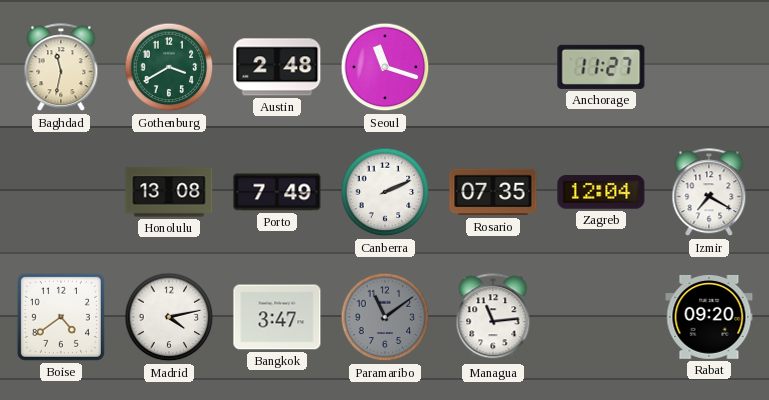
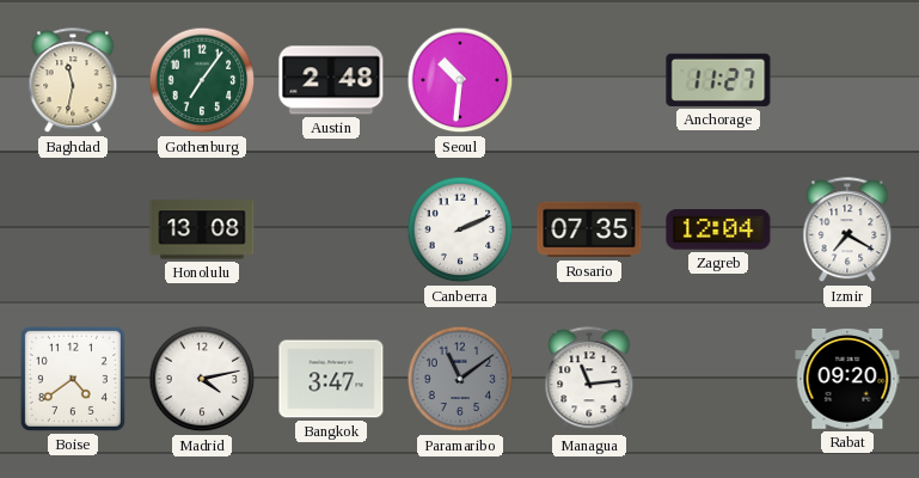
Gothenburg: 3:40 -> 7:06 (202, 80)
Seoul: 11:18 -> 10:31 (460, 80)
Porto: 7:49 -> none (277, 192)
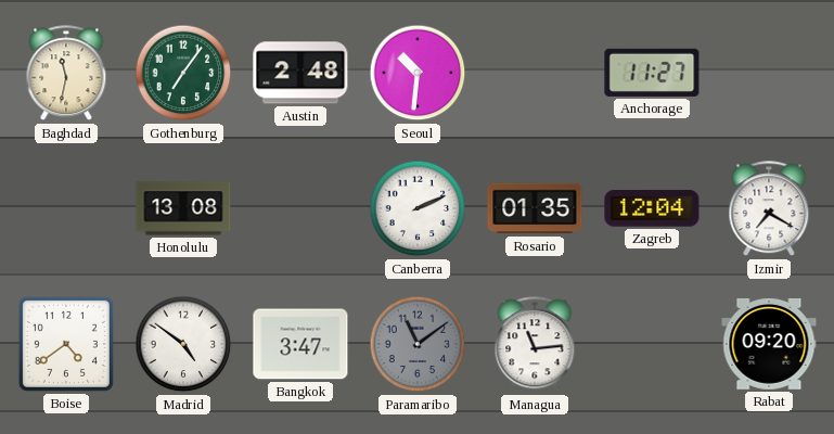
Rosario: 07:35 -> 01:35 (535, 208)
Madrid: 4:13 -> 4:51 (183, 344)
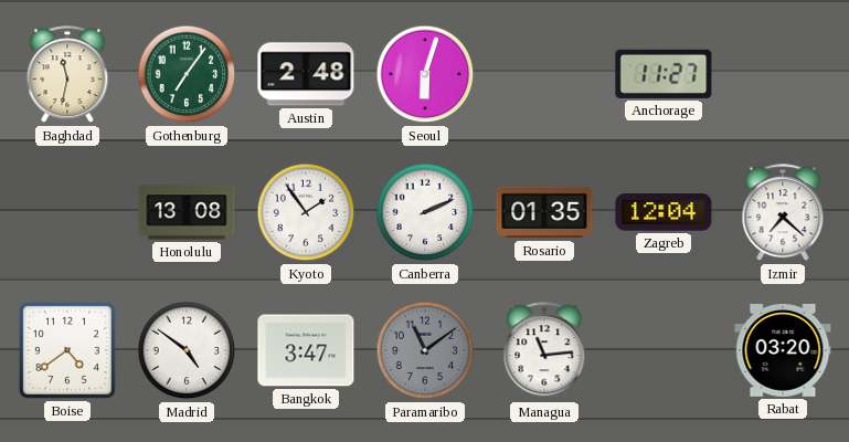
Seoul: 10:31 -> 6:03 (425, 74)
Kyoto: none -> 1:54 (306, 212)
Izmir: 7:20 -> 7:22 (783, 213)
Rabat: 09:20 -> 03:20 (783, 350)
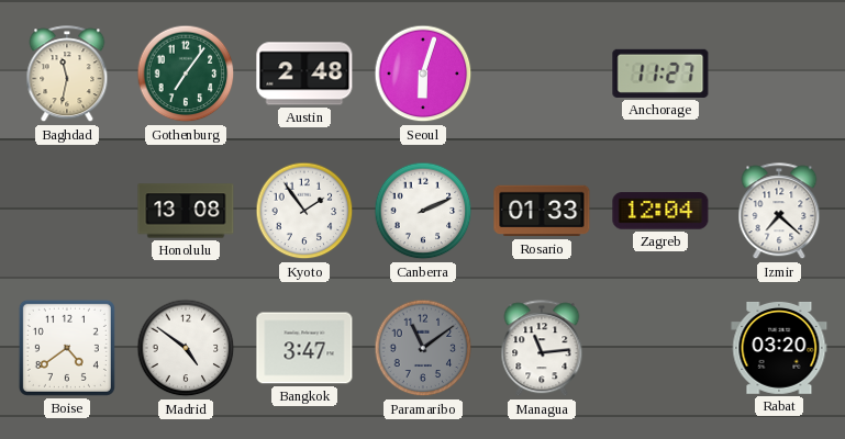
Rosario: 01:35 -> 01:33 (542, 211)
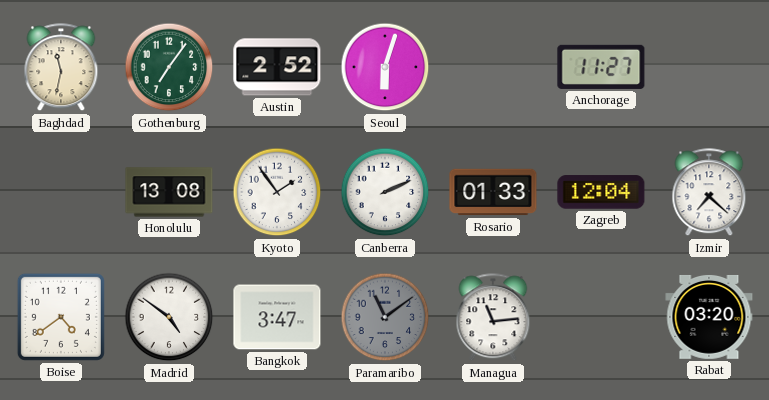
Austin: 2:48 -> 2:52 (277, 67)
